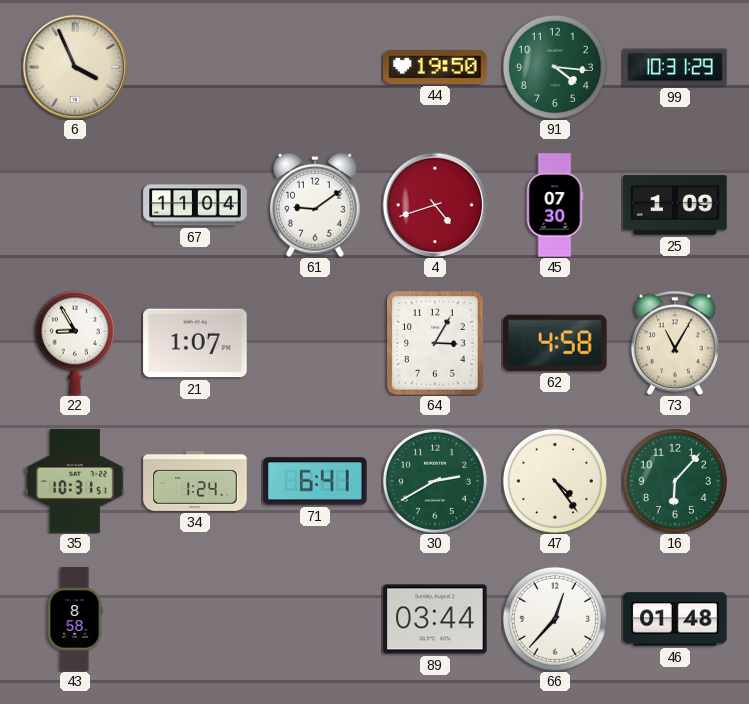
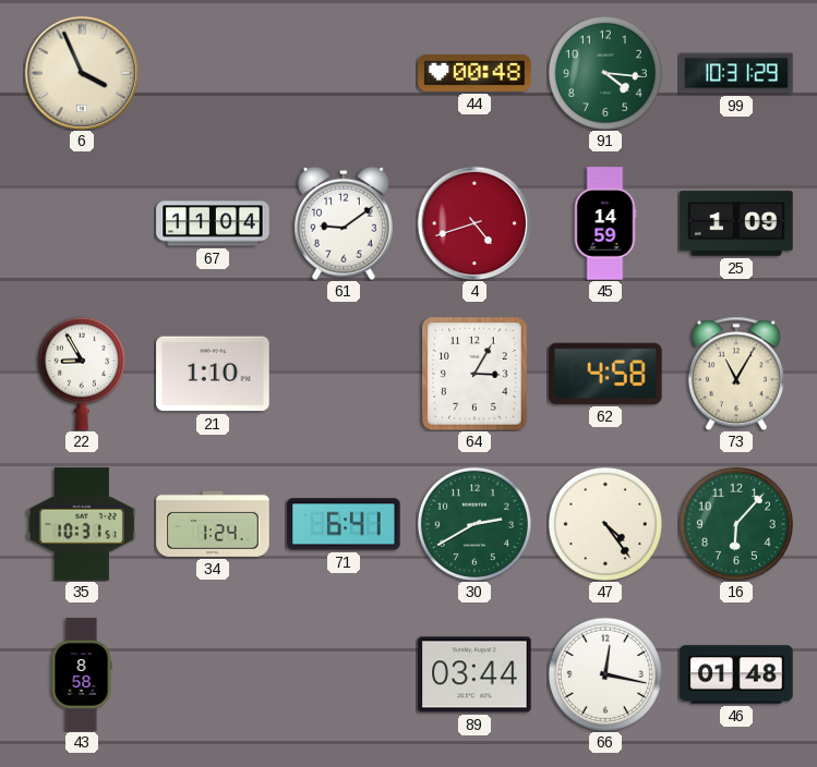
44: 19:50 -> 00:48 (474, 73)
45: 07:30 -> 14:59 (605, 223)
21: 1:07 -> 1:10 (213, 374)
66: 12:37 -> 12:17 (605, 674)
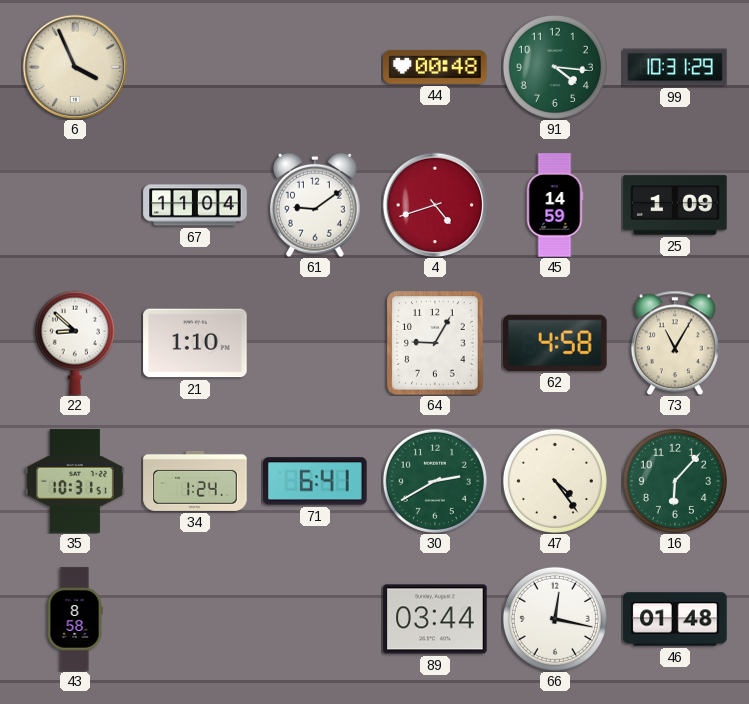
22: 8:55 -> 8:52 (75, 343)
64: 3:05 -> 9:05 (435, 343)
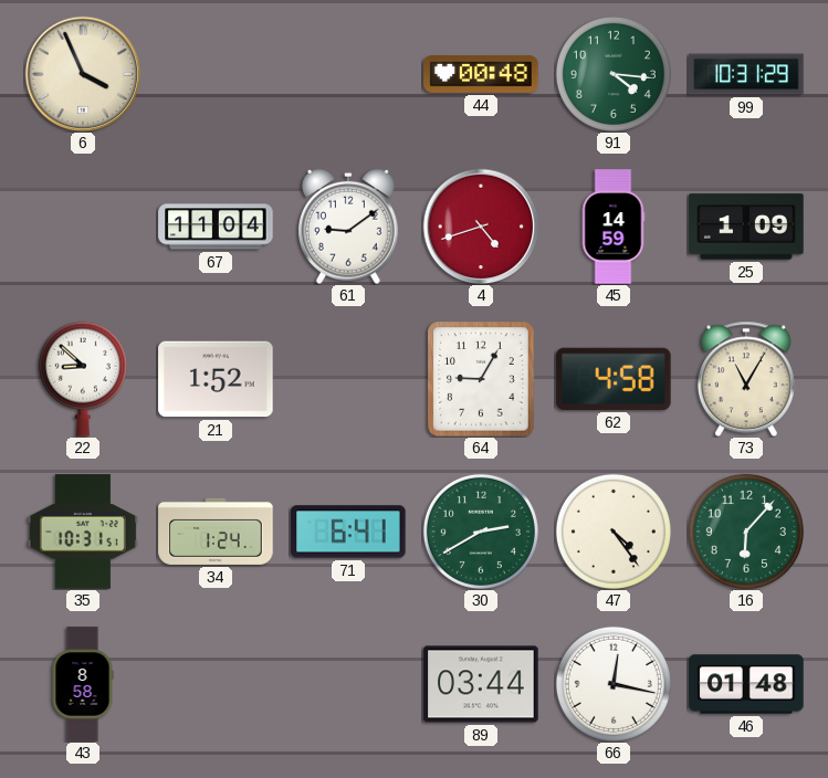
21: 1:10 -> 1:52 (216, 379)
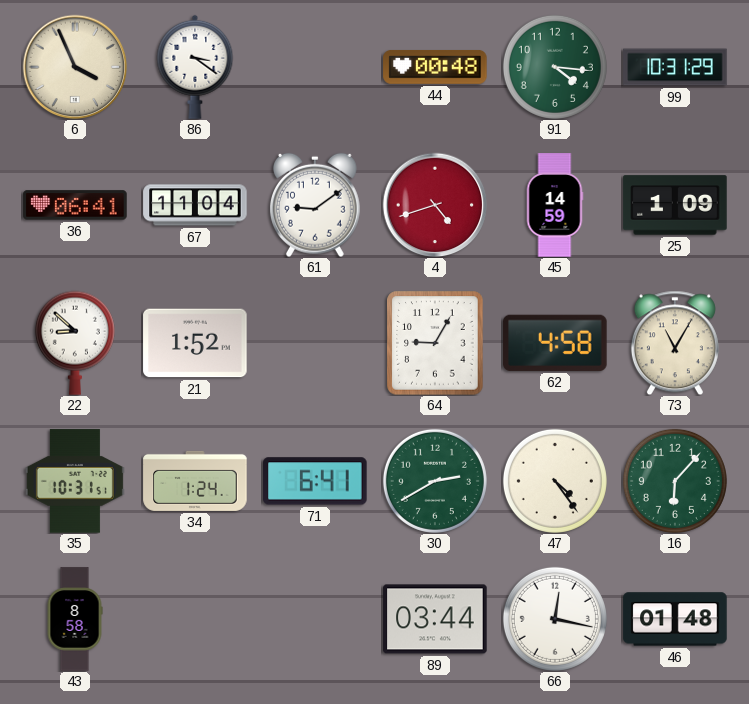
86: none -> 3:21 (195, 67)
36: none -> 06:41 (75, 205)
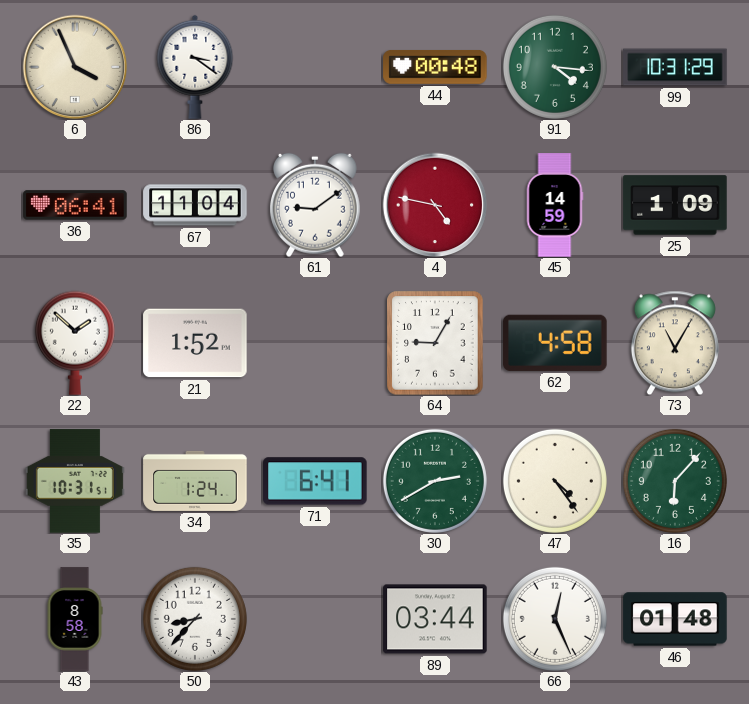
4: 4:42 -> 4:47 (435, 205)
22: 8:52 -> 1:52 (75, 343)
50: none -> 8:37 (195, 619)
66: 12:17 -> 12:26 (555, 619)
